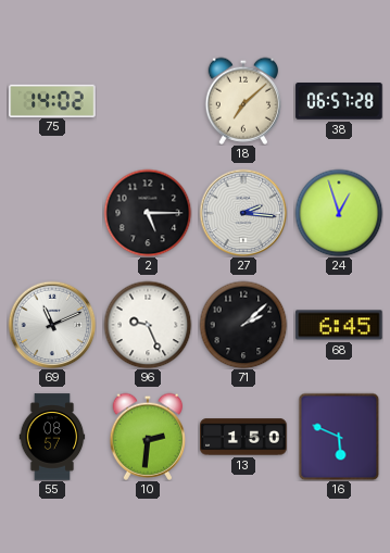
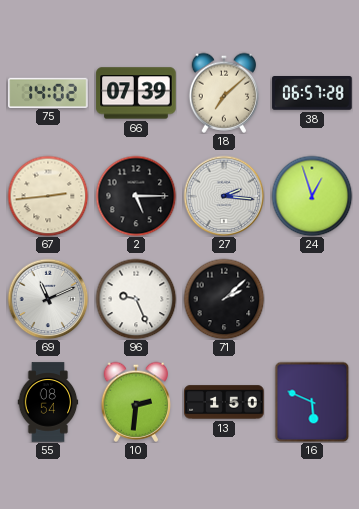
66: none -> 07:39 (136, 93)
67: none -> 2:44 (48, 196)
68: 6:45 -> none (339, 325)
55: 08:57 -> 08:54 (48, 402)
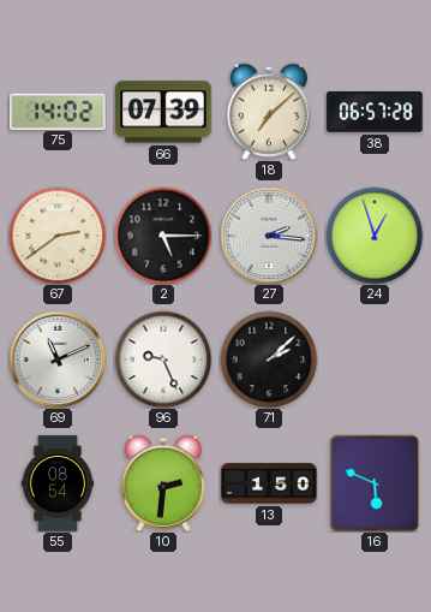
67: 2:44 -> 2:39 (58, 236)
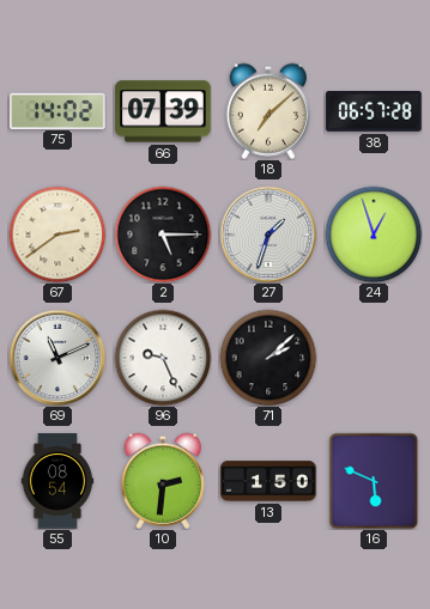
27: 2:16 -> 1:33 (268, 235)
